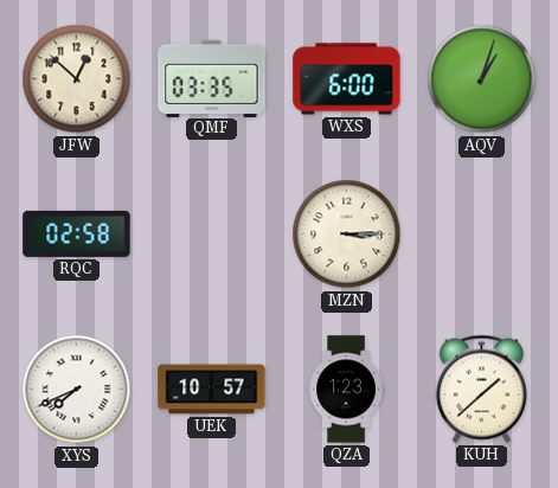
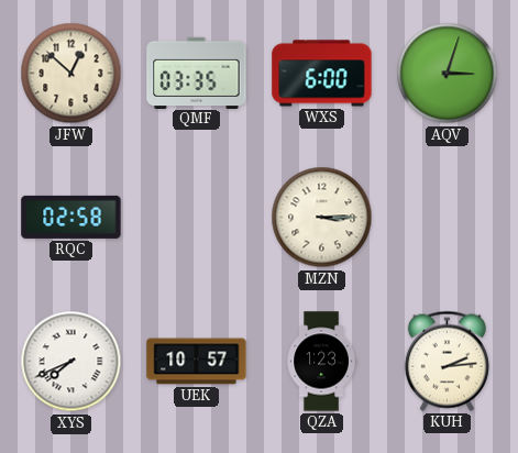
AQV: 1:03 -> 3:03 (448, 74)
KUH: 1:38 -> 2:14 (447, 361)
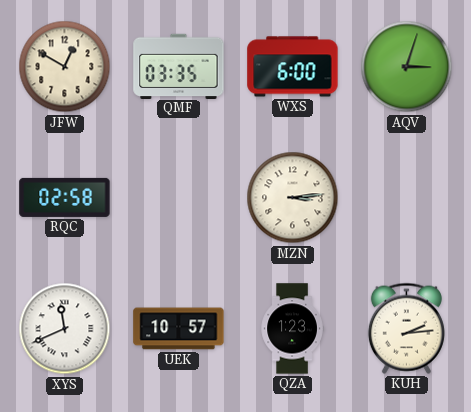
JFW: 12:52 -> 12:50 (65, 67)
MZN: 3:15 -> 3:14 (293, 198)
XYS: 7:41 -> 11:41 (65, 329)
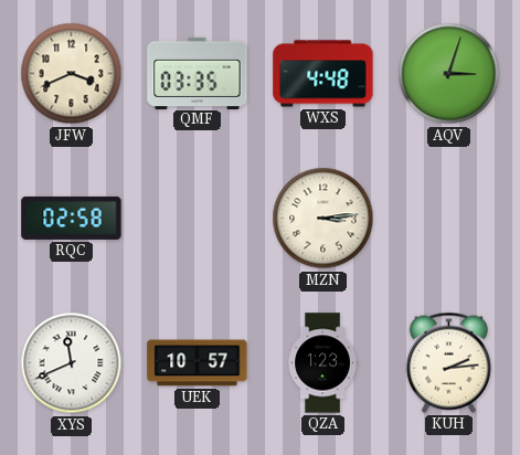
JFW: 12:50 -> 3:41 (72, 74)
WXS: 6:00 -> 4:48 (323, 74)
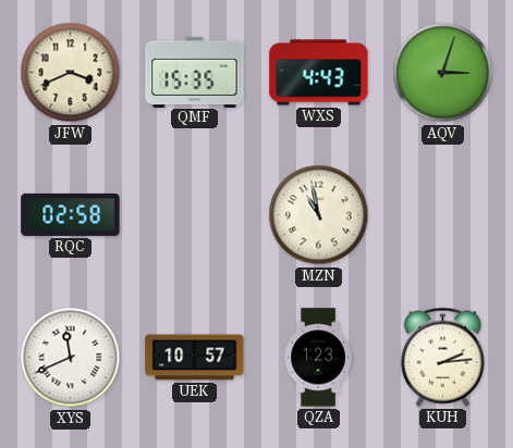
QMF: 03:35 -> 15:35 (195, 72)
WXS: 4:48 -> 4:43 (319, 73)
MZN: 3:14 -> 10:58 (319, 215)
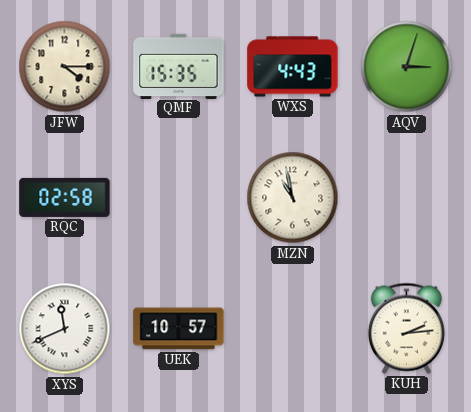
JFW: 3:41 -> 4:15 (65, 67)
QZA: 1:23 -> none (318, 358)
